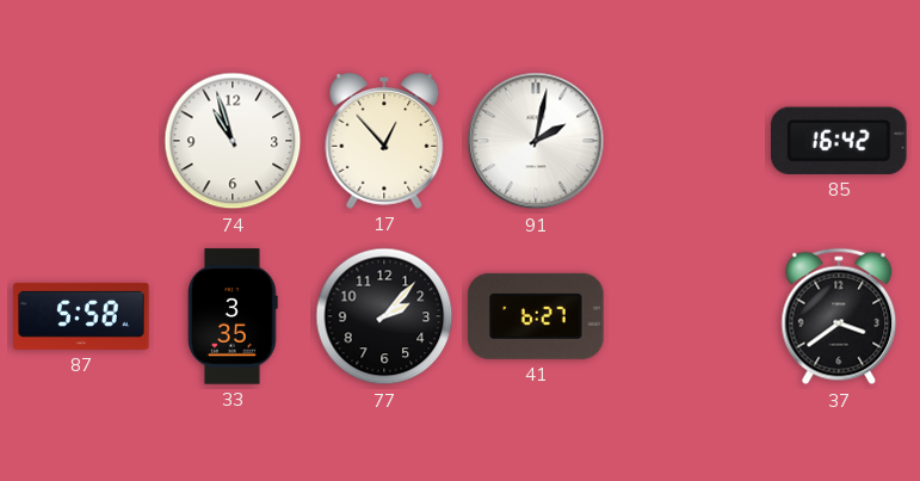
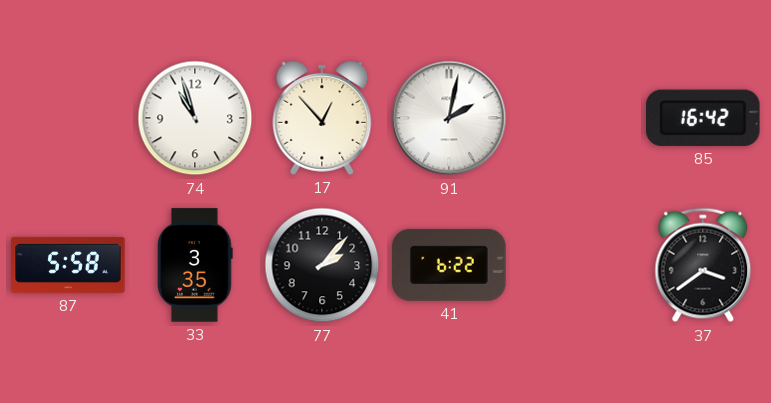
41: 6:27 -> 6:22 (449, 265)
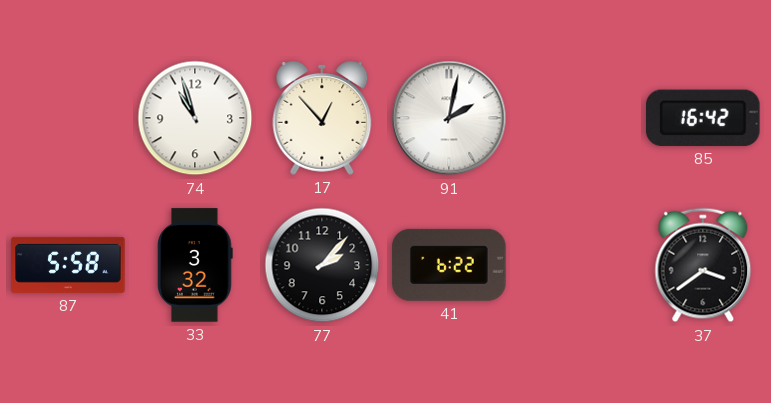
33: 3:35 -> 3:32 (195, 265)
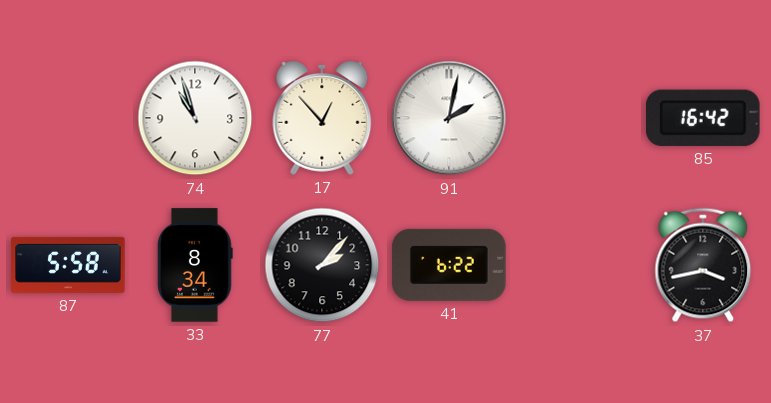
33: 3:32 -> 8:34 (195, 265)
37: 3:39 -> 3:43 (703, 265)
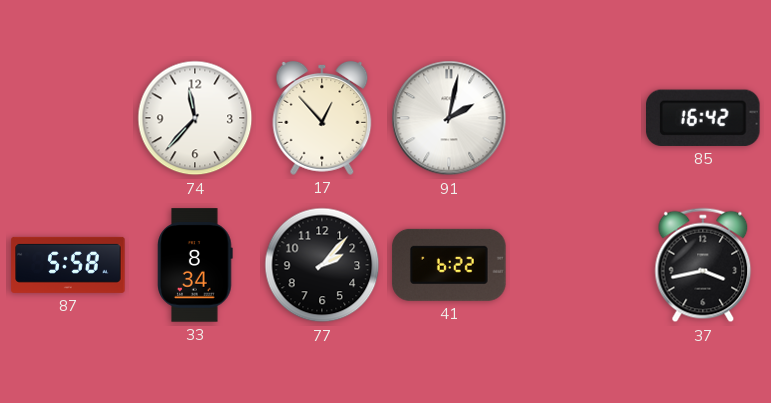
74: 10:57 -> 11:37 (195, 118)
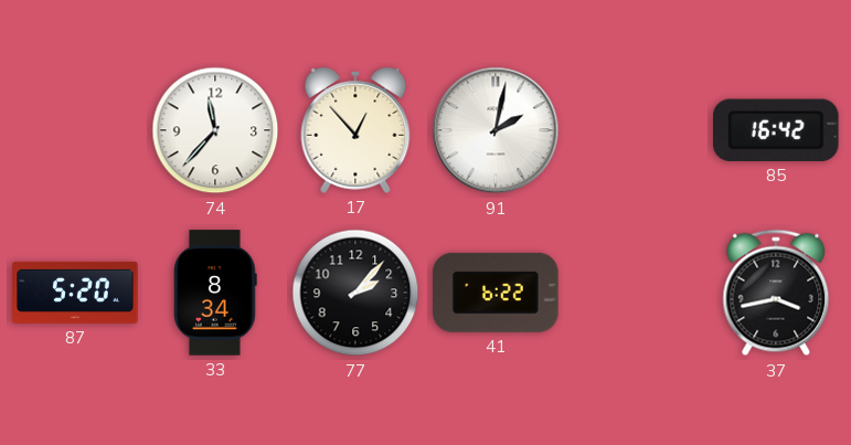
87: 5:58 -> 5:20 (75, 293)
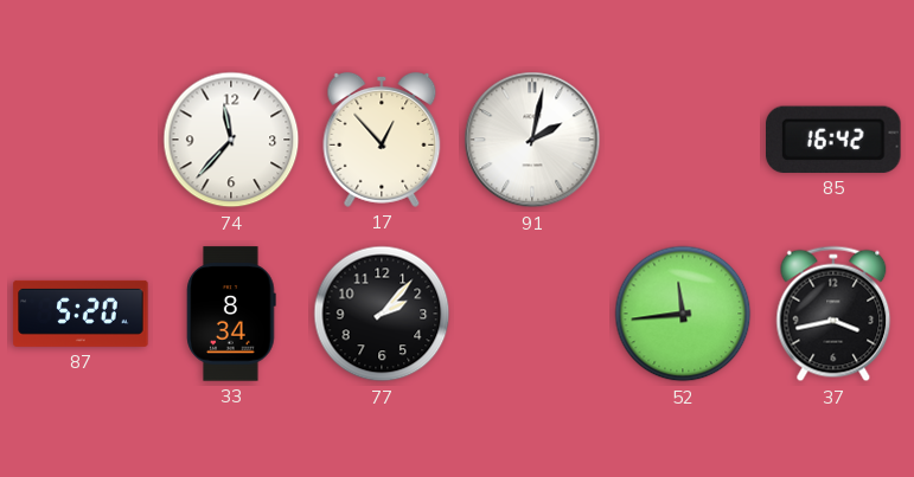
41: 6:22 -> none (496, 293)
52: none -> 11:44 (683, 314)
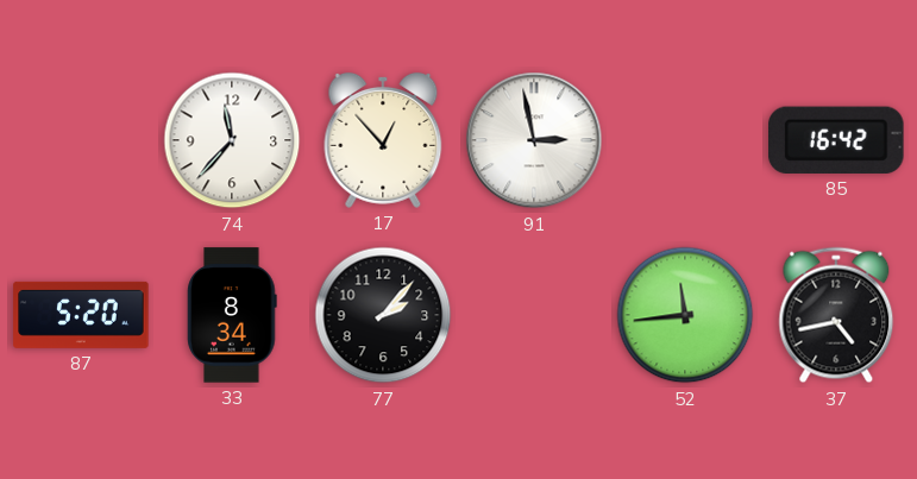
91: 2:02 -> 2:58 (534, 140)
37: 3:43 -> 4:43 (836, 315)
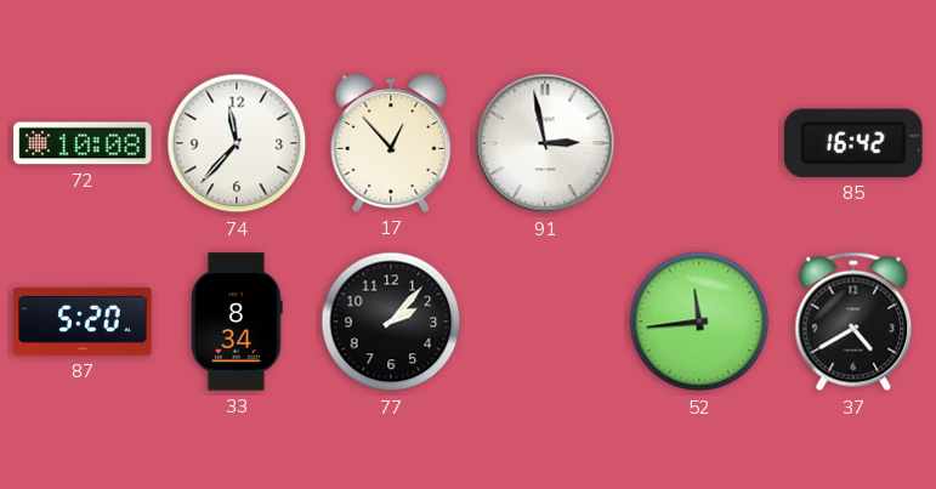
72: none -> 10:08 (83, 143)
37: 4:43 -> 4:40 (853, 322)
